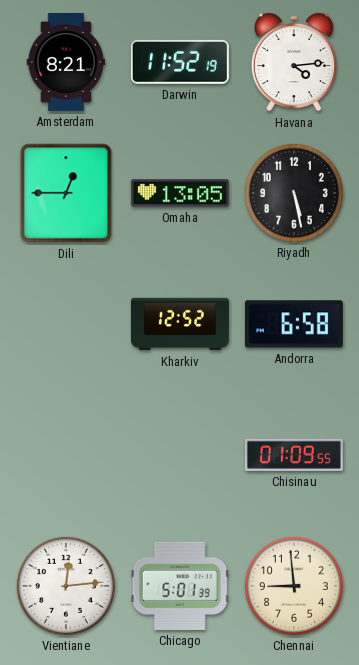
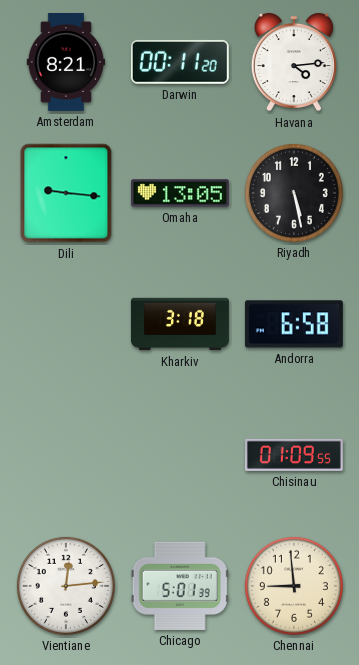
Darwin: 11:52 -> 00:11 (180, 62)
Dili: 12:45 -> 9:16 (66, 193)
Kharkiv: 12:52 -> 3:18 (180, 324)
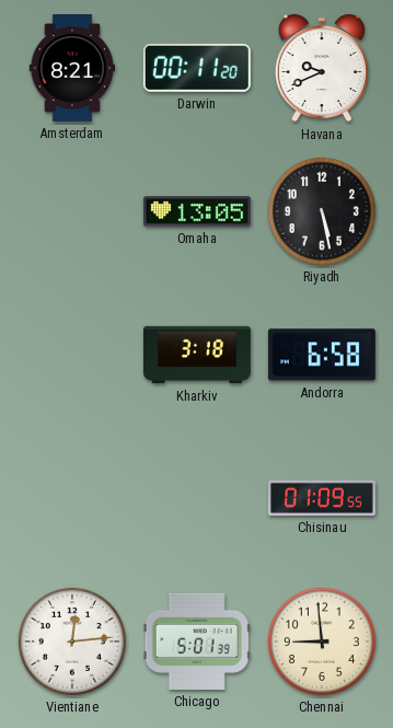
Havana: 4:14 -> 9:41 (322, 68)
Dili: 9:16 -> none (66, 193)
